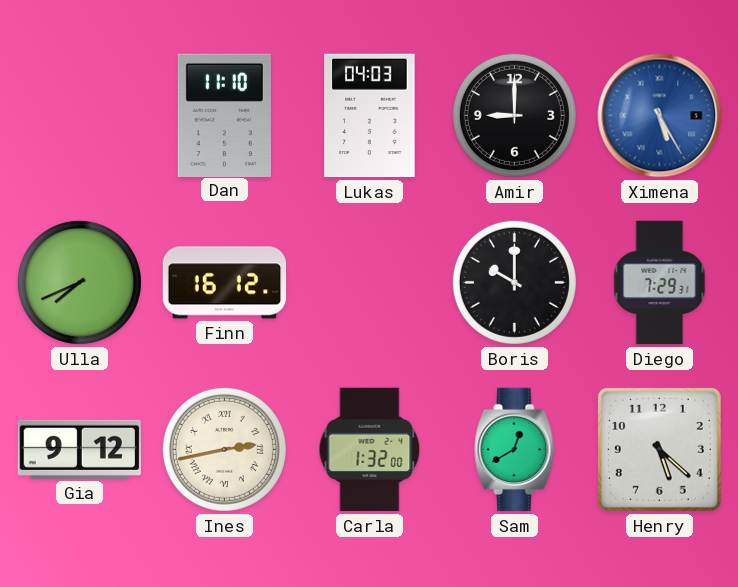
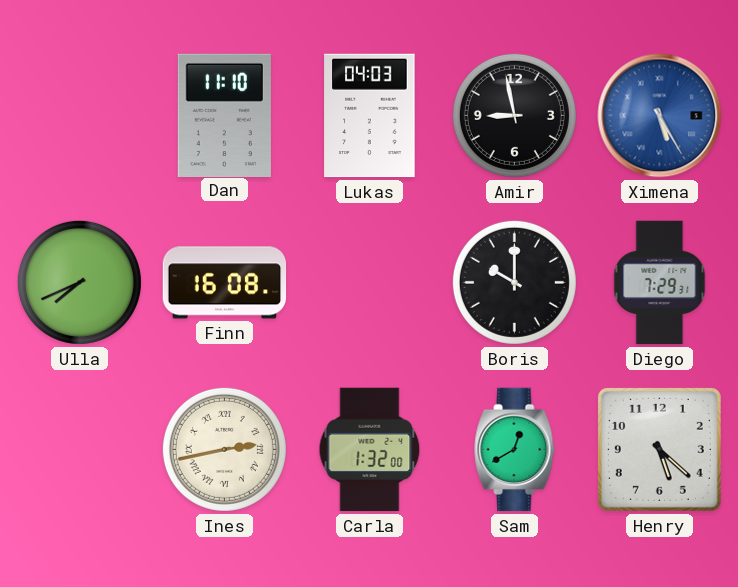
Amir: 9:00 -> 8:58 (514, 115)
Finn: 16:12 -> 16:08 (225, 283)
Gia: 9:12 -> none (79, 449)
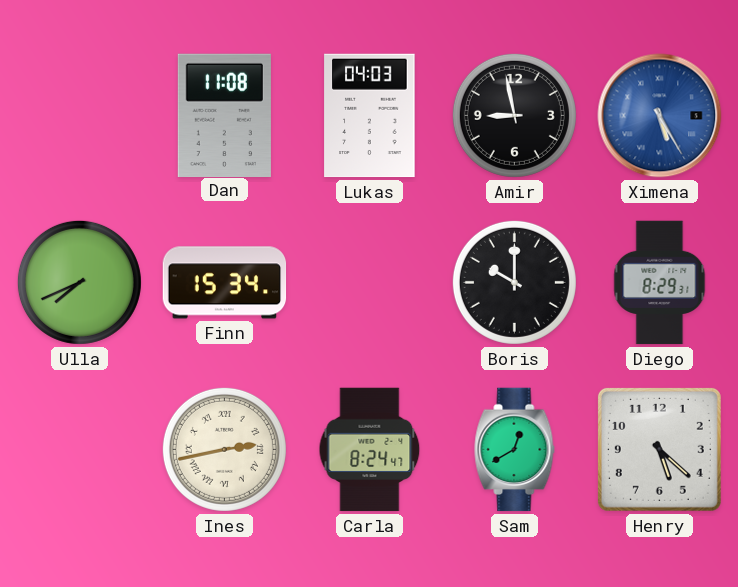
Dan: 11:10 -> 11:08 (224, 115)
Finn: 16:08 -> 15:34 (225, 283)
Diego: 7:29 -> 8:29 (660, 283)
Carla: 1:32 -> 8:24 (370, 450)
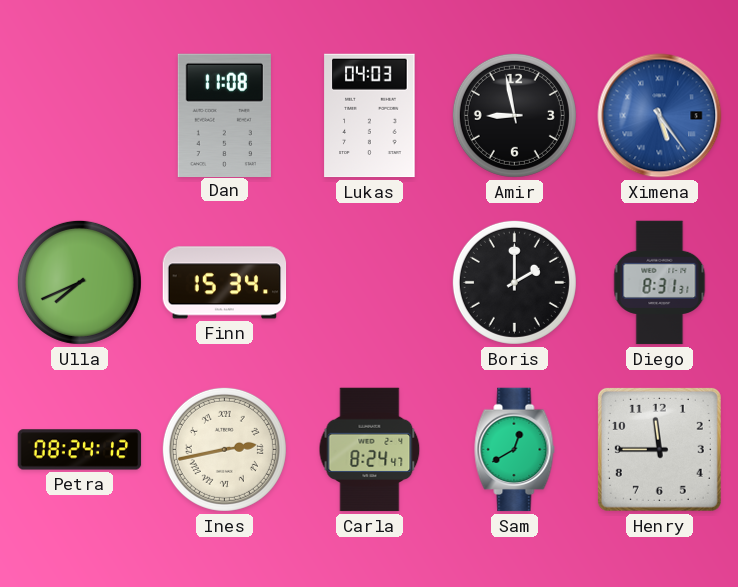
Ximena: 5:25 -> 5:24 (660, 116)
Boris: 10:00 -> 2:00 (514, 282)
Diego: 8:29 -> 8:31 (660, 283)
Petra: none -> 08:24 (80, 450)
Henry: 5:22 -> 11:45 (659, 449)
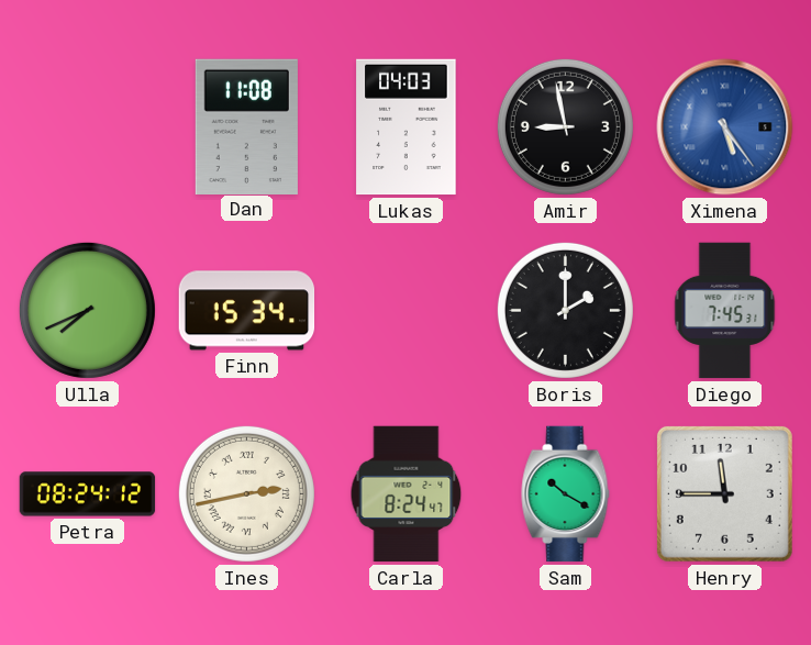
Diego: 8:31 -> 7:45 (725, 311)
Sam: 12:40 -> 10:20 (566, 494)
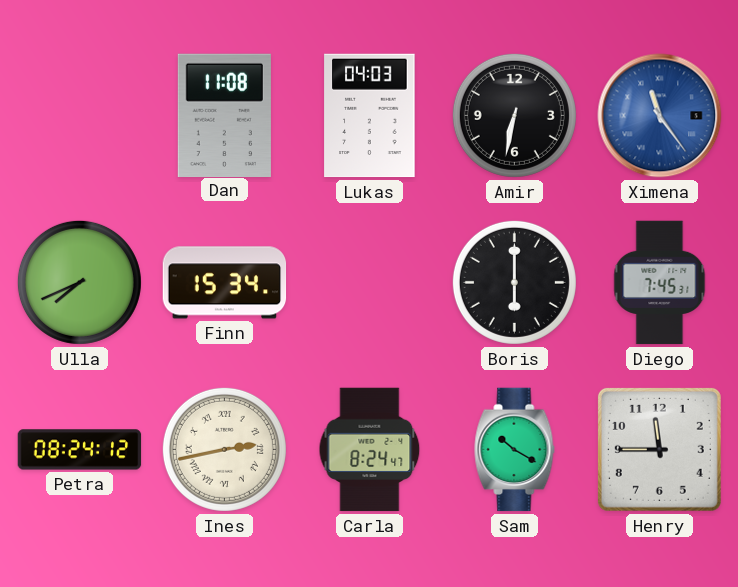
Amir: 8:58 -> 6:32 (514, 115)
Ximena: 5:24 -> 11:24 (660, 116)
Boris: 2:00 -> 6:00 (514, 282)
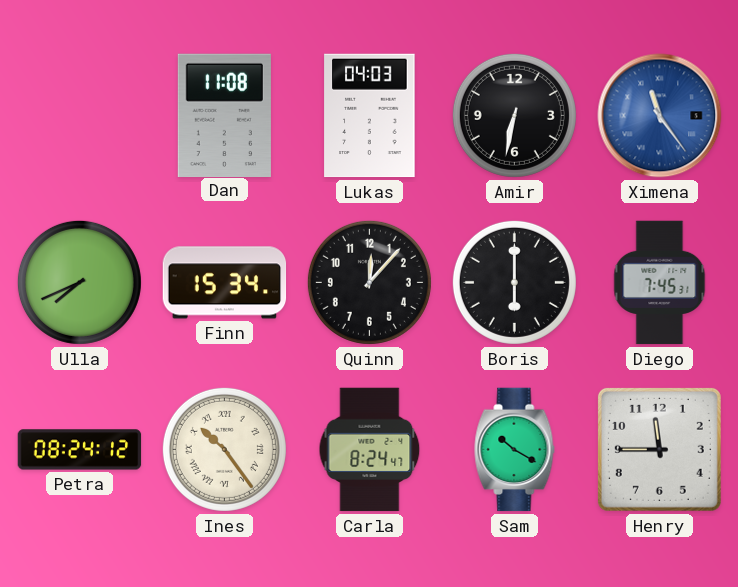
Quinn: none -> 12:07 (369, 282)
Ines: 2:43 -> 10:24 (224, 449)
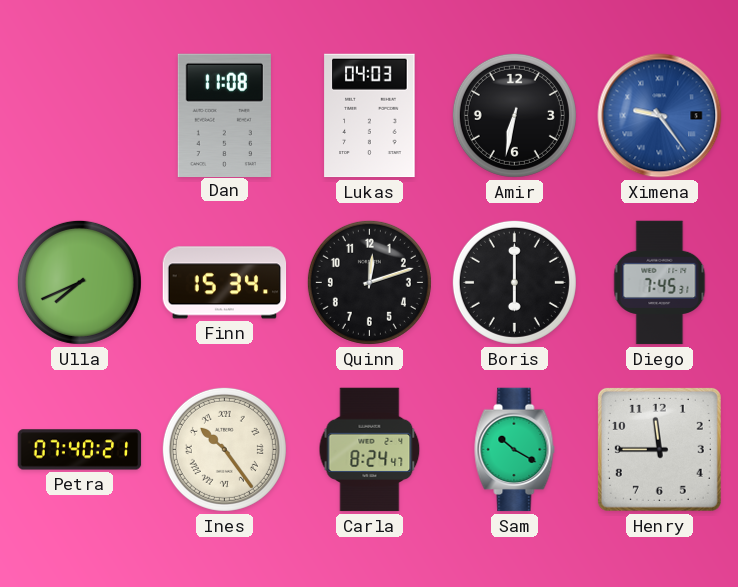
Ximena: 11:24 -> 9:24 (660, 116)
Quinn: 12:07 -> 12:12 (369, 282)
Petra: 08:24 -> 07:40 (80, 450)
